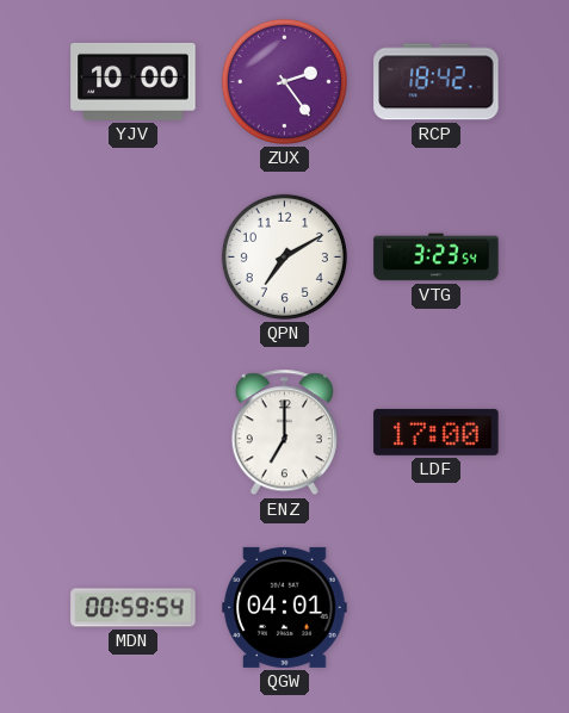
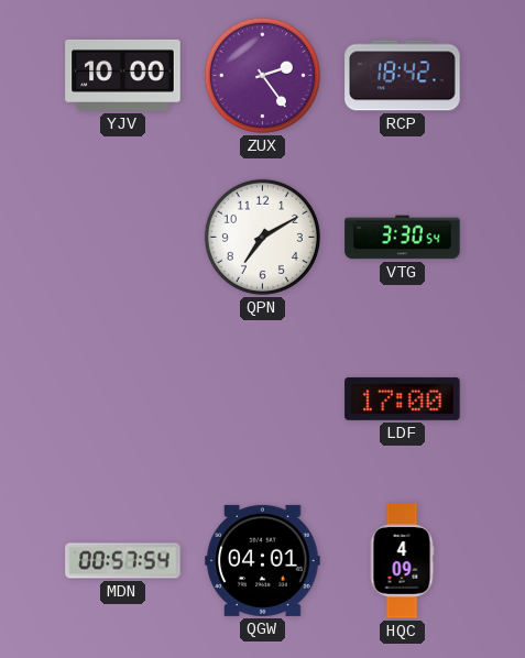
VTG: 3:23 -> 3:30 (403, 238)
ENZ: 7:00 -> none (284, 433)
MDN: 00:59 -> 00:57 (123, 561)
HQC: none -> 4:09 (402, 561)
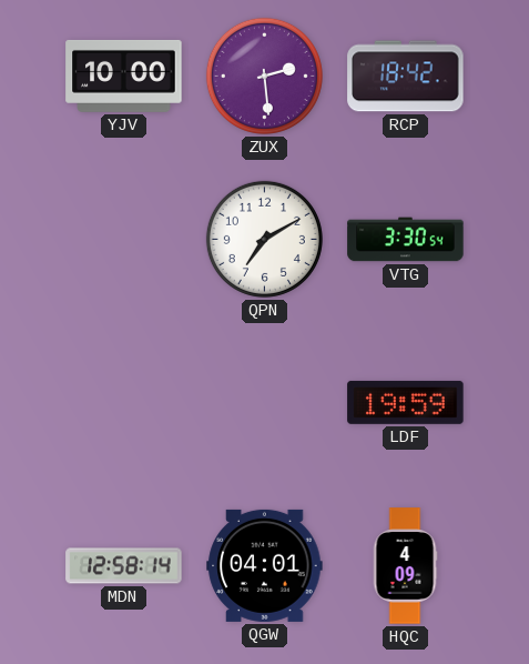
ZUX: 2:24 -> 2:29 (264, 76)
LDF: 17:00 -> 19:59 (406, 402)
MDN: 00:57 -> 12:58 (124, 566)
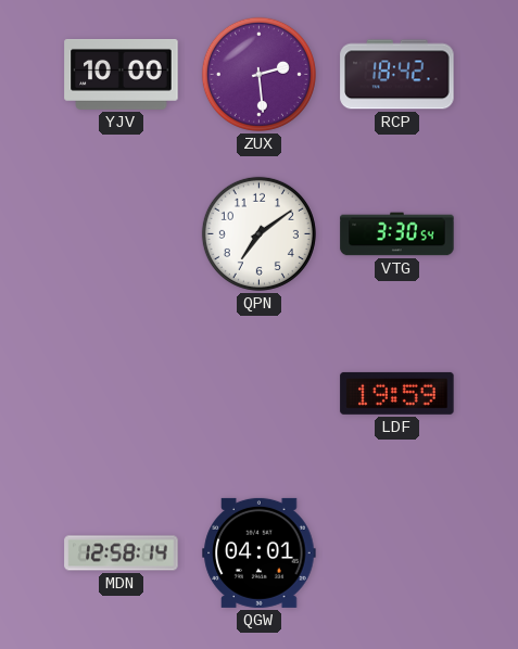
QPN: 7:10 -> 7:09 (258, 233)
HQC: 4:09 -> none (405, 566)
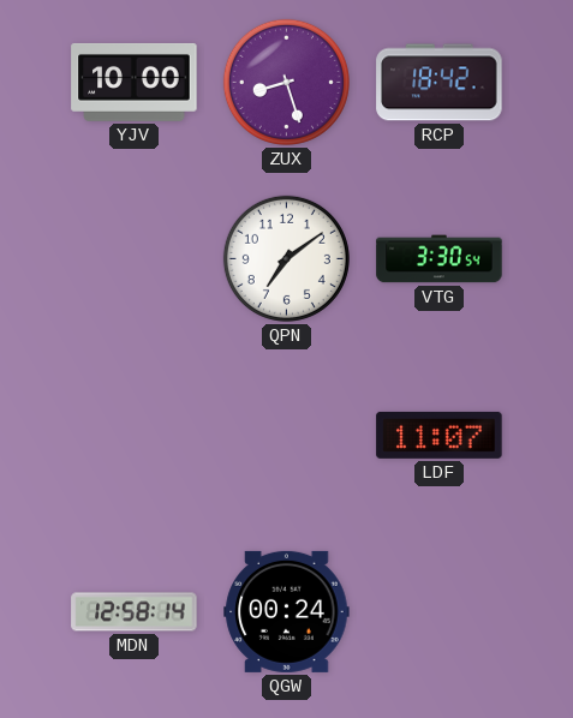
ZUX: 2:29 -> 8:27 (286, 82)
LDF: 19:59 -> 11:07 (440, 435)
QGW: 04:01 -> 00:24 (287, 611)
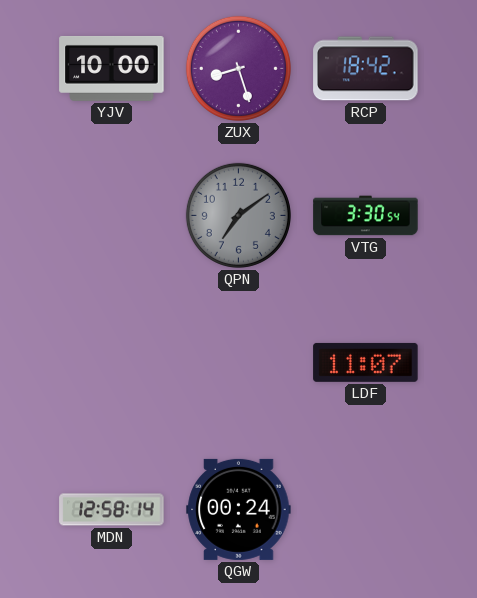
QPN dial: white -> grey (238, 215)
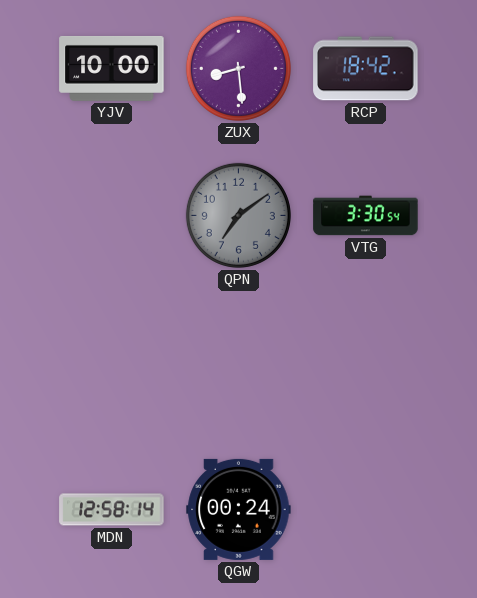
ZUX: 8:27 -> 8:29 (238, 68)
LDF: 11:07 -> none (366, 362)
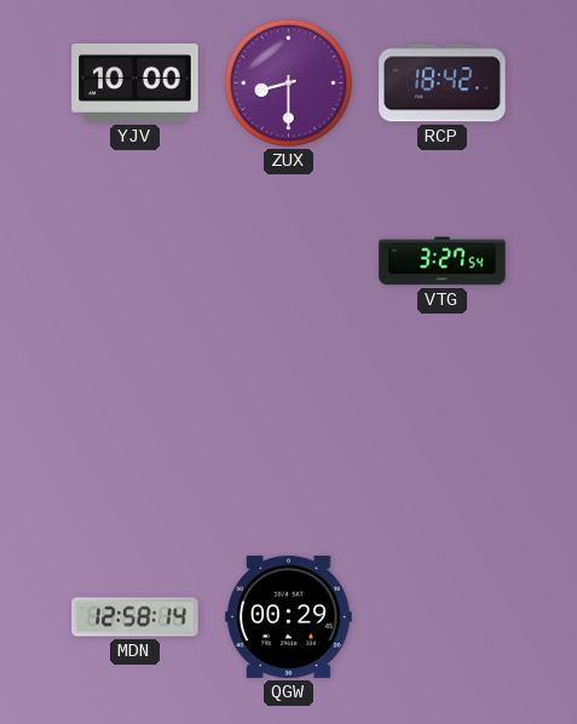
ZUX: 8:29 -> 8:30 (288, 82)
QPN: 7:09 -> none (238, 215)
VTG: 3:30 -> 3:27 (443, 262)
QGW: 00:24 -> 00:29 (289, 616)
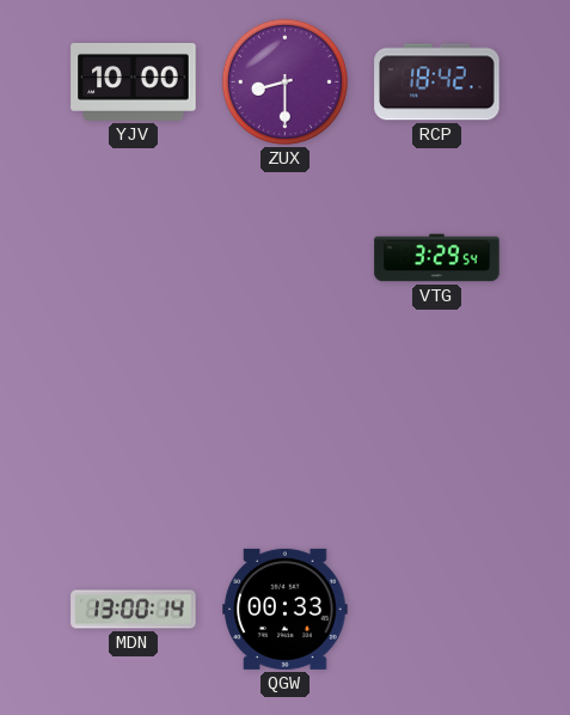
VTG: 3:27 -> 3:29 (437, 258)
MDN: 12:58 -> 13:00 (134, 610)
QGW: 00:29 -> 00:33 (286, 609)
